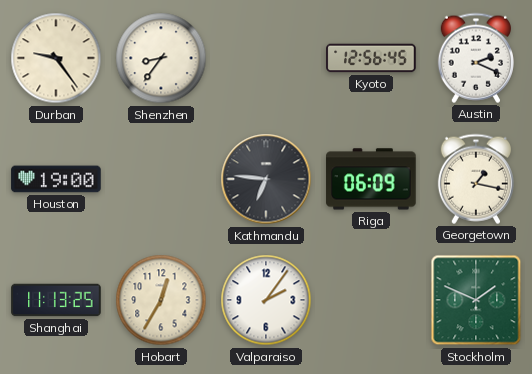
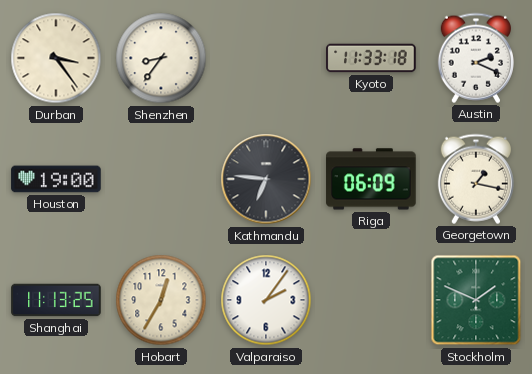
Durban: 9:24 -> 3:24 (56, 58)
Kyoto: 12:56 -> 11:33 (371, 58)
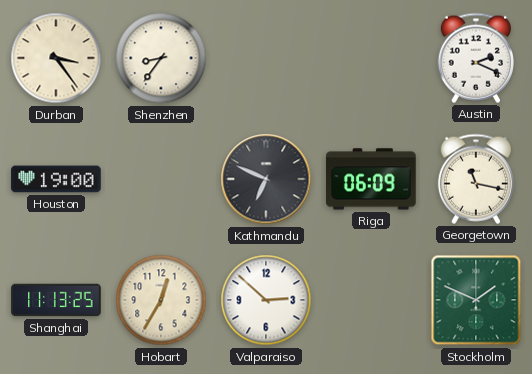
Kyoto: 11:33 -> none (371, 58)
Kathmandu: 6:46 -> 6:49 (266, 179)
Georgetown: 1:17 -> 11:17 (476, 179)
Valparaiso: 2:06 -> 2:52 (266, 300)
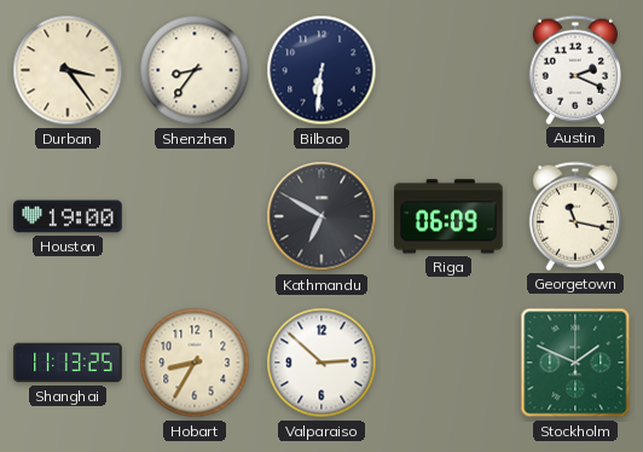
Bilbao: none -> 6:31 (321, 70)
Kathmandu: 6:49 -> 6:50 (321, 216)
Hobart: 12:35 -> 8:35 (195, 363)
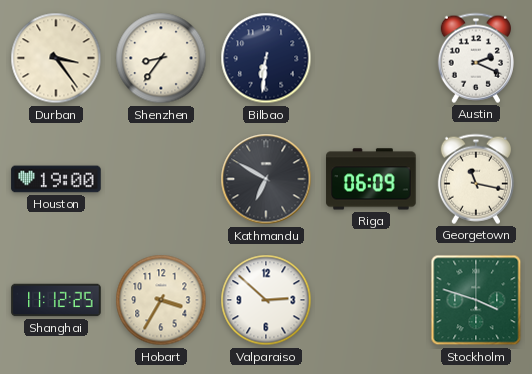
Shanghai: 11:13 -> 11:12 (56, 300)
Hobart: 8:35 -> 3:35 (161, 300)
Stockholm: 1:49 -> 3:48 (476, 300)
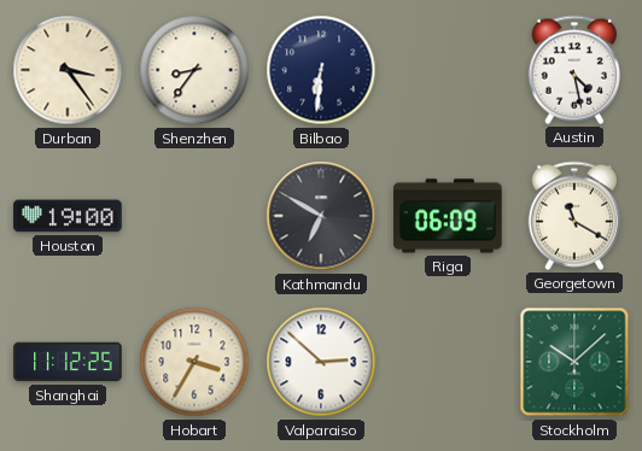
Austin: 2:19 -> 4:28 (574, 70)
Georgetown: 11:17 -> 11:20 (574, 216)
Stockholm: 3:48 -> 10:08 (574, 362)
